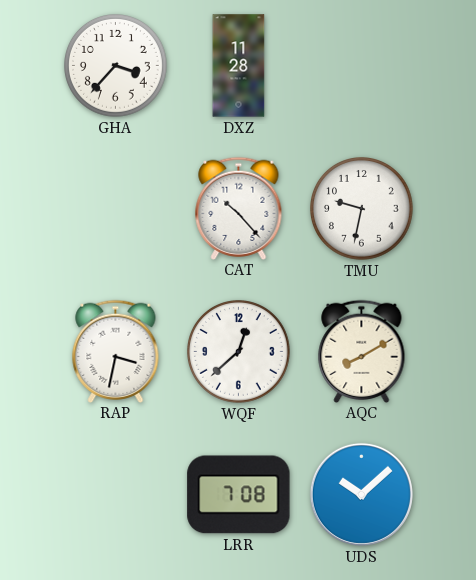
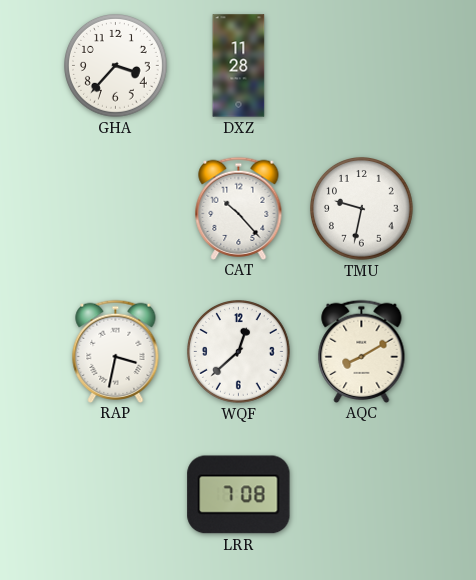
UDS: 10:08 -> none (361, 494)
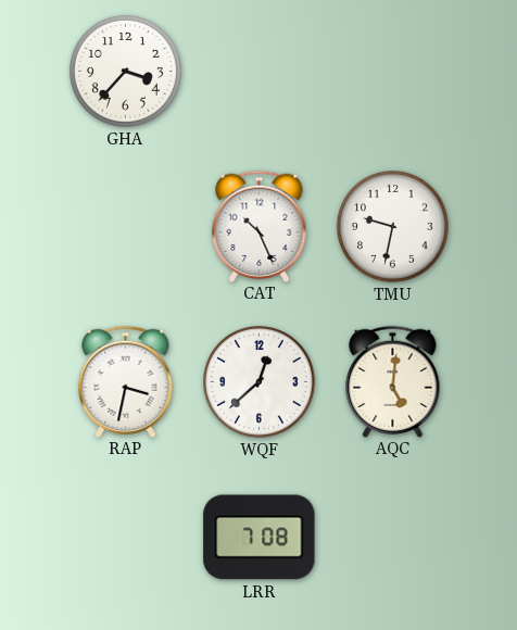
DXZ: 11:28 -> none (239, 66)
CAT: 10:23 -> 10:26 (260, 226)
AQC: 8:10 -> 5:01 (393, 381)
